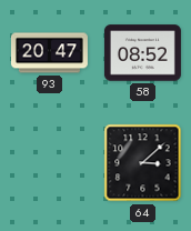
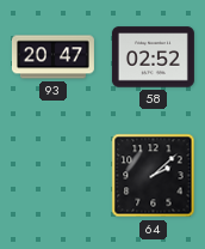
58: 08:52 -> 02:52 (153, 57)
64: 3:08 -> 2:08 (154, 176)
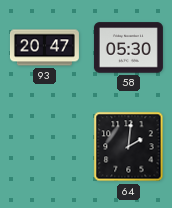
58: 02:52 -> 05:30 (128, 48)
64: 2:08 -> 2:01 (129, 147)
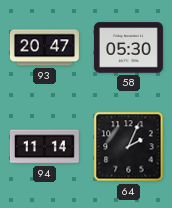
94: none -> 11:14 (44, 147)
64: 2:01 -> 2:04 (129, 147)
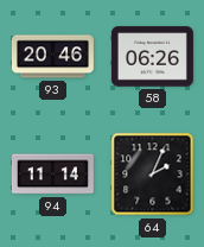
93: 20:47 -> 20:46 (52, 57)
58: 05:30 -> 06:26 (152, 57)
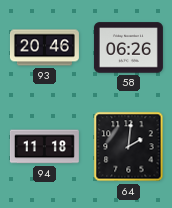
94: 11:14 -> 11:18 (44, 147)
64: 2:04 -> 2:01 (129, 147)
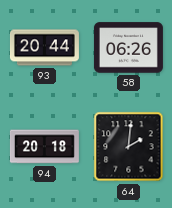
93: 20:46 -> 20:44 (44, 48)
94: 11:18 -> 20:18 (44, 147)
